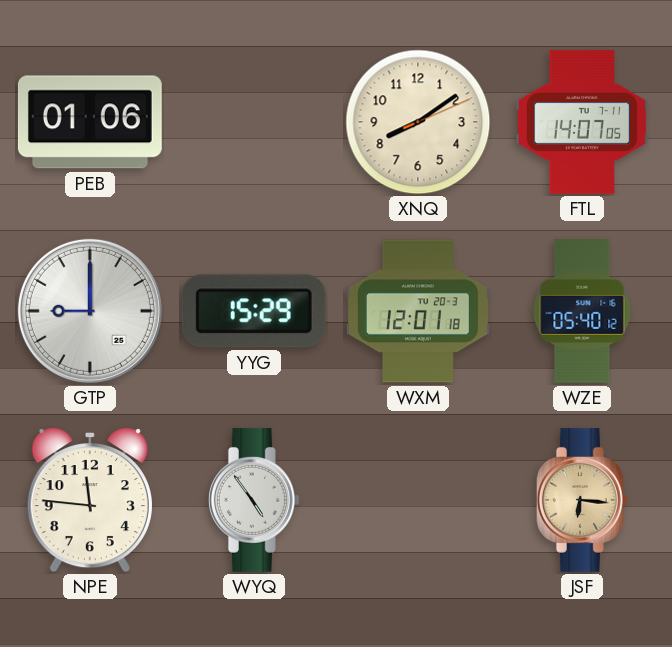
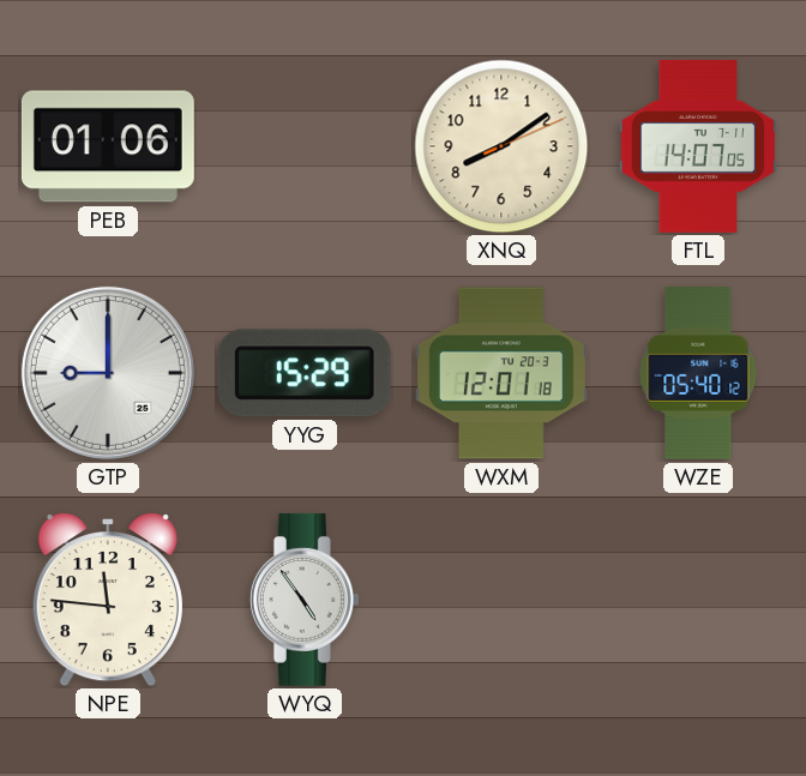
JSF: 6:16 -> none (582, 500)
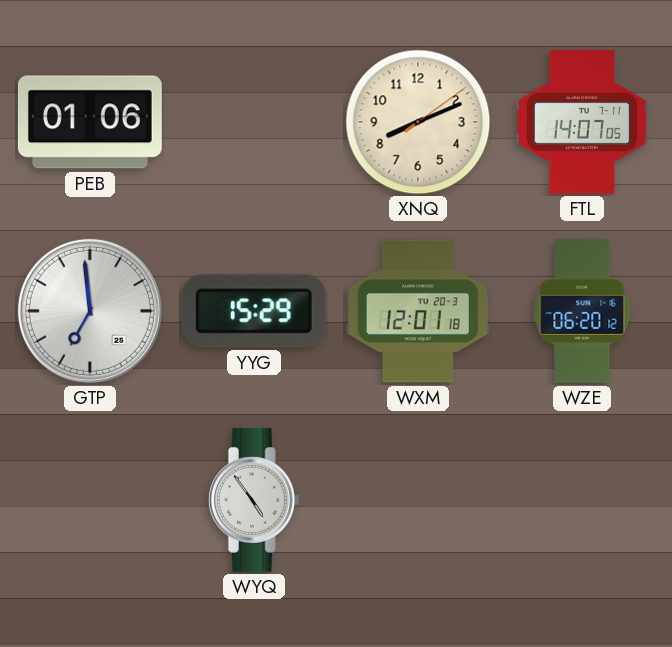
XNQ: 8:09 -> 8:11 (418, 122)
GTP: 9:00 -> 6:59 (90, 311)
WZE: 05:40 -> 06:20 (582, 311)
NPE: 11:46 -> none (108, 601)
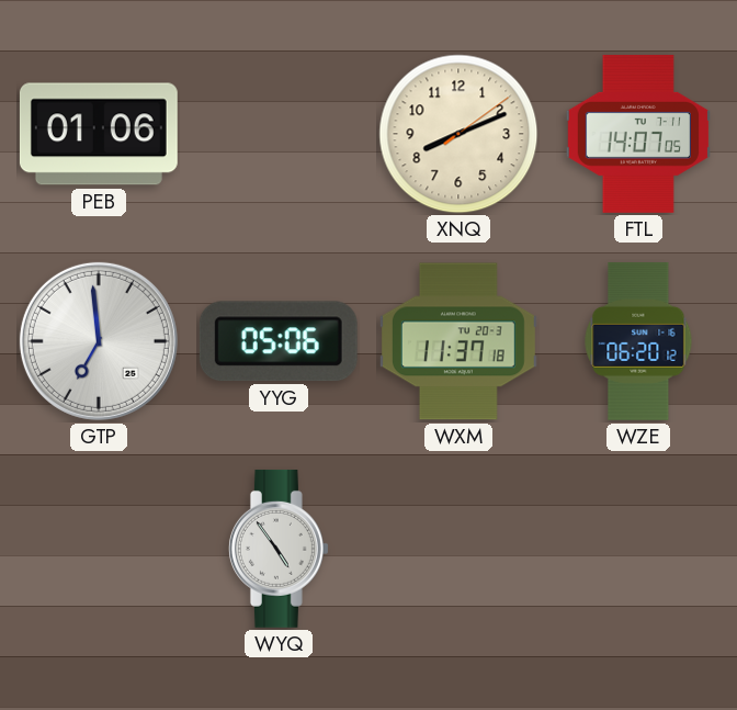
YYG: 15:29 -> 05:06 (279, 341)
WXM: 12:01 -> 11:37 (458, 341)
